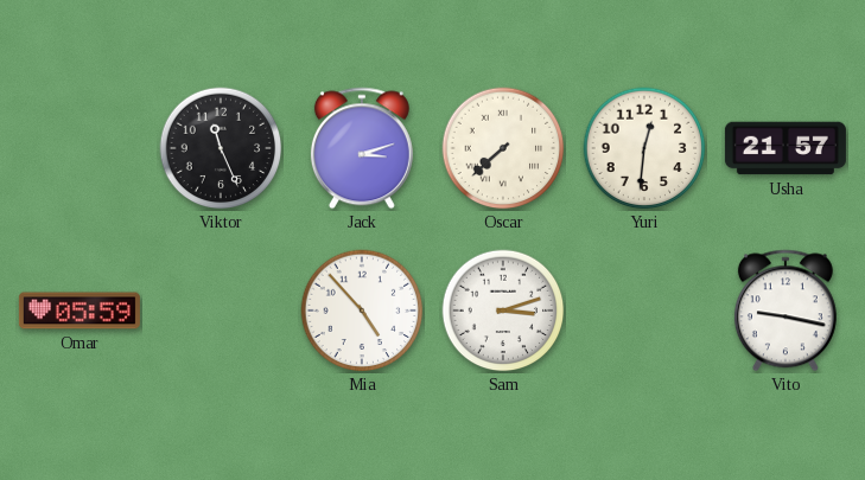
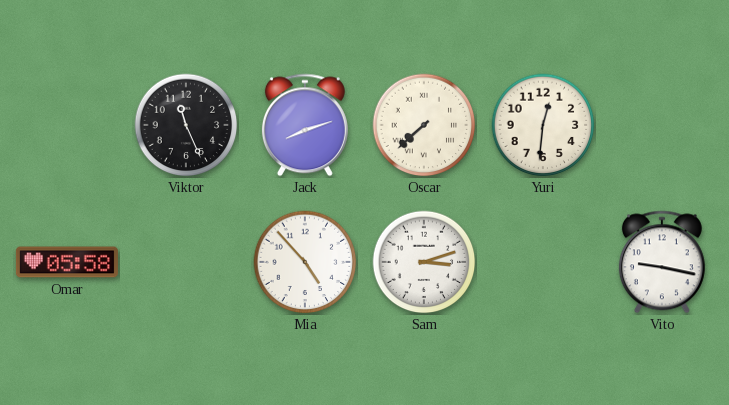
Jack: 3:12 -> 8:12 (305, 125)
Usha: 21:57 -> none (786, 148)
Omar: 05:59 -> 05:58 (67, 262)
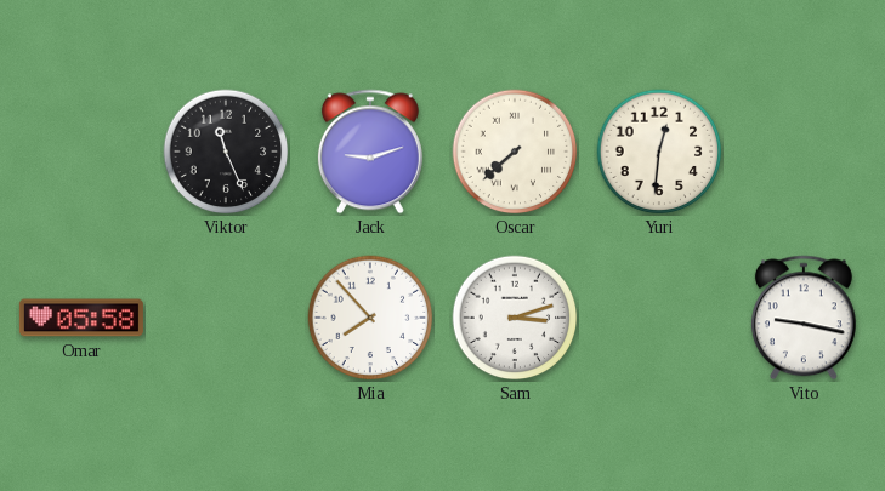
Jack: 8:12 -> 9:12 (370, 152)
Mia: 4:53 -> 7:53 (370, 318)
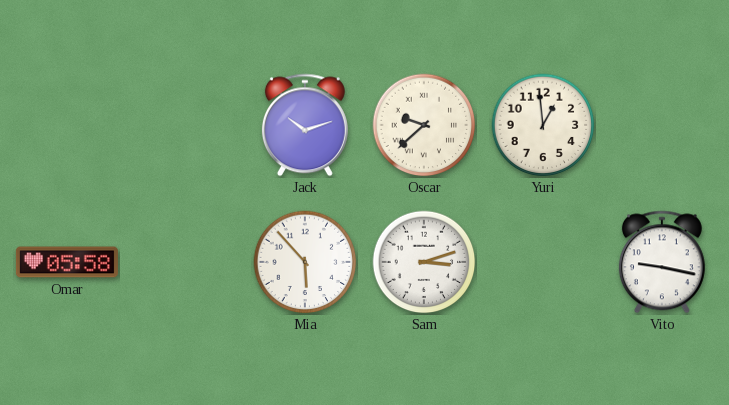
Viktor: 11:26 -> none (226, 152)
Jack: 9:12 -> 10:12 (305, 125)
Oscar: 7:38 -> 9:38 (424, 125)
Yuri: 12:31 -> 12:59 (543, 125)
Mia: 7:53 -> 5:53 (305, 262)
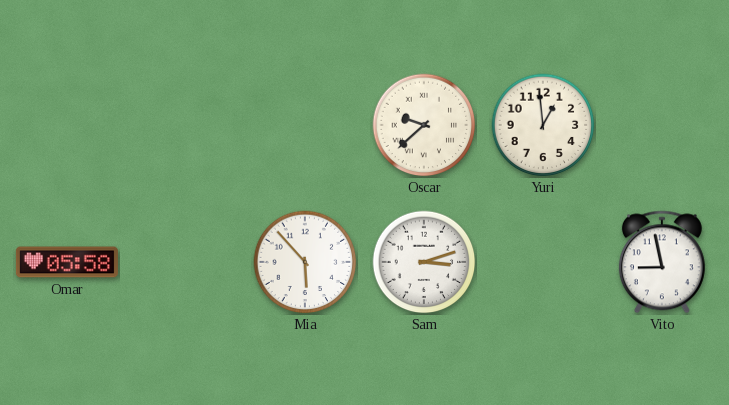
Jack: 10:12 -> none (305, 125)
Vito: 9:17 -> 8:58 (662, 262)
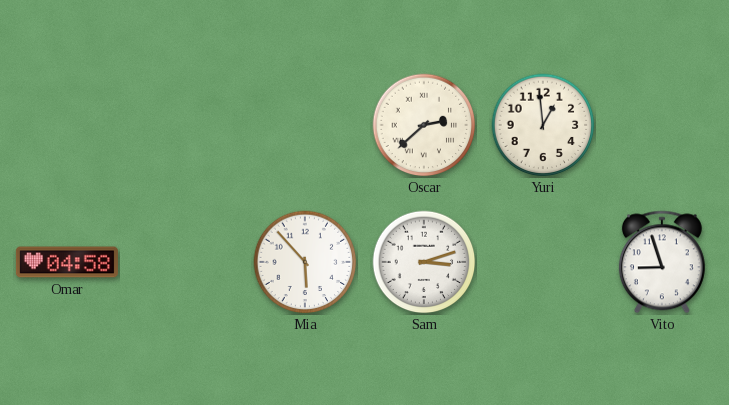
Oscar: 9:38 -> 2:38 (424, 125)
Omar: 05:58 -> 04:58 (67, 262)
Vito: 8:58 -> 8:57 (662, 262)
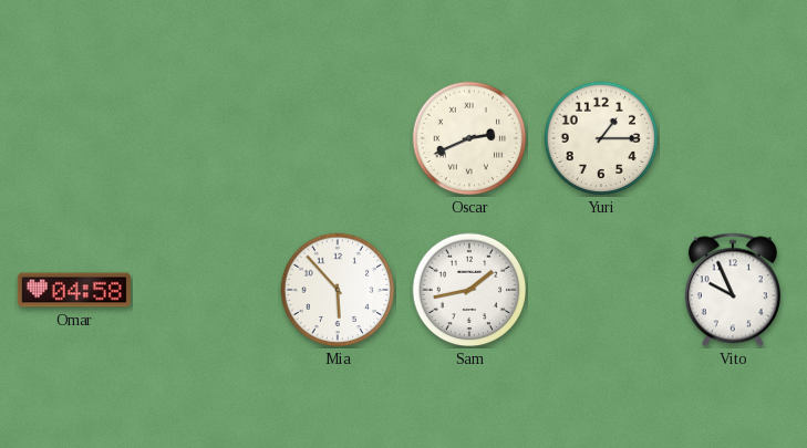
Oscar: 2:38 -> 2:41 (469, 138)
Yuri: 12:59 -> 1:15 (601, 138)
Sam: 3:12 -> 1:43 (469, 290)
Vito: 8:57 -> 9:56 (733, 290)
